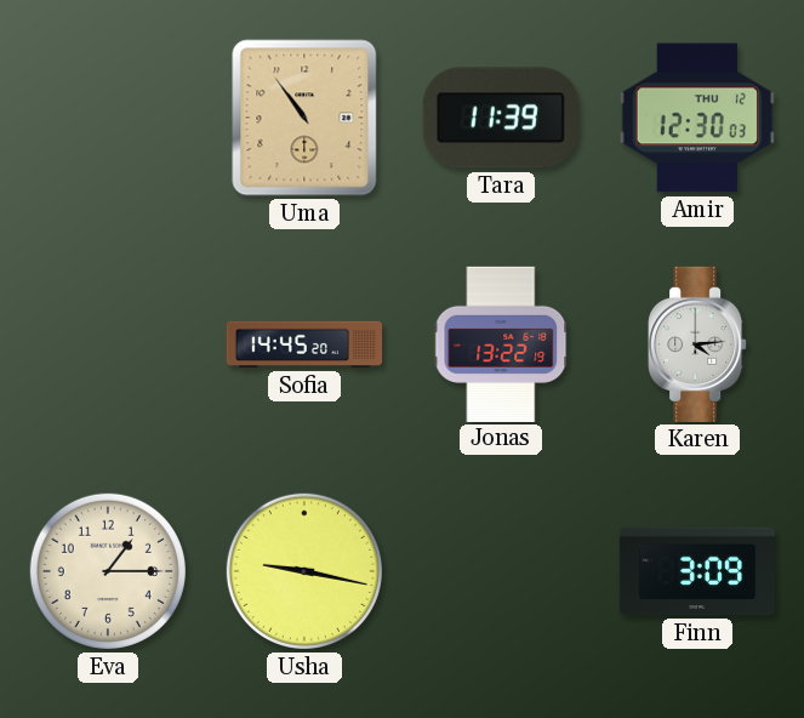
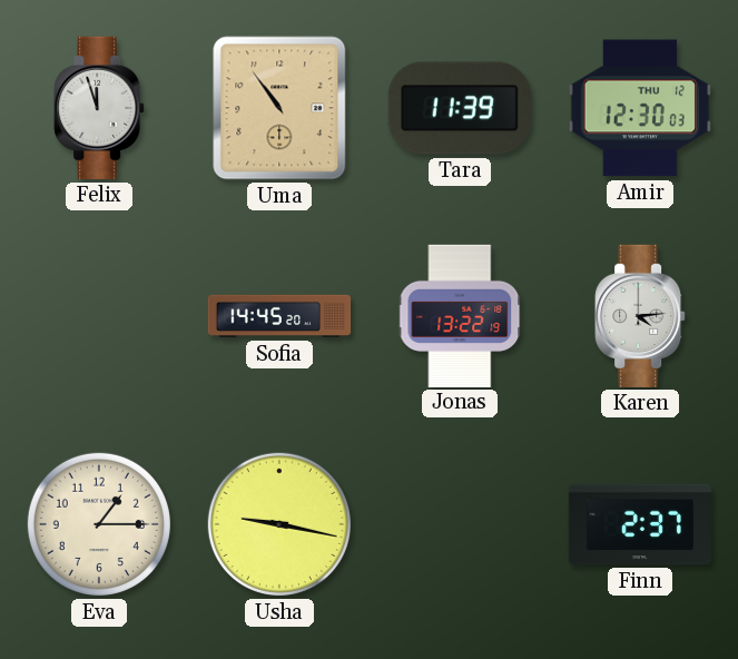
Felix: none -> 11:57 (99, 108)
Finn: 3:09 -> 2:37 (639, 524)
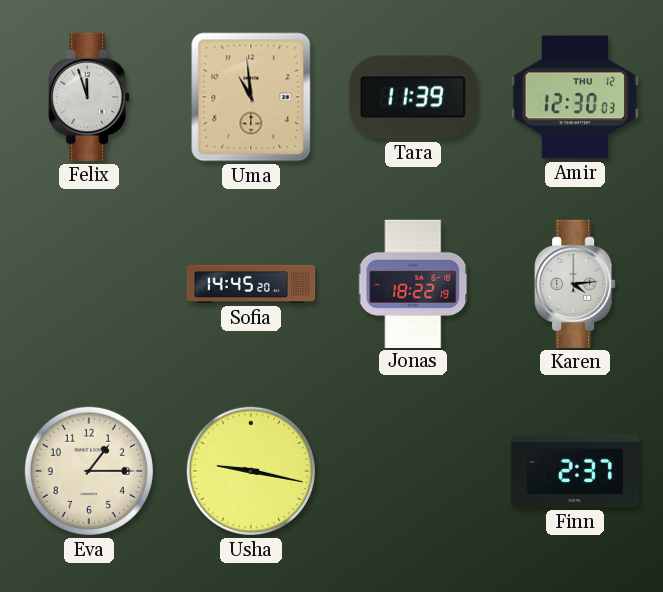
Uma: 10:54 -> 10:59 (251, 97)
Jonas: 13:22 -> 18:22 (413, 283)
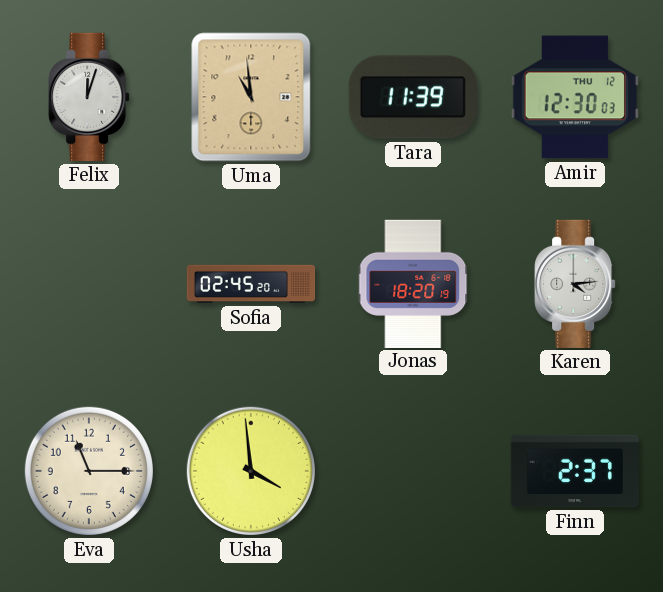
Felix: 11:57 -> 12:03 (89, 97)
Sofia: 14:45 -> 02:45 (251, 284)
Jonas: 18:22 -> 18:20 (413, 283)
Eva: 1:15 -> 11:15 (89, 471)
Usha: 9:17 -> 3:59 (251, 471)
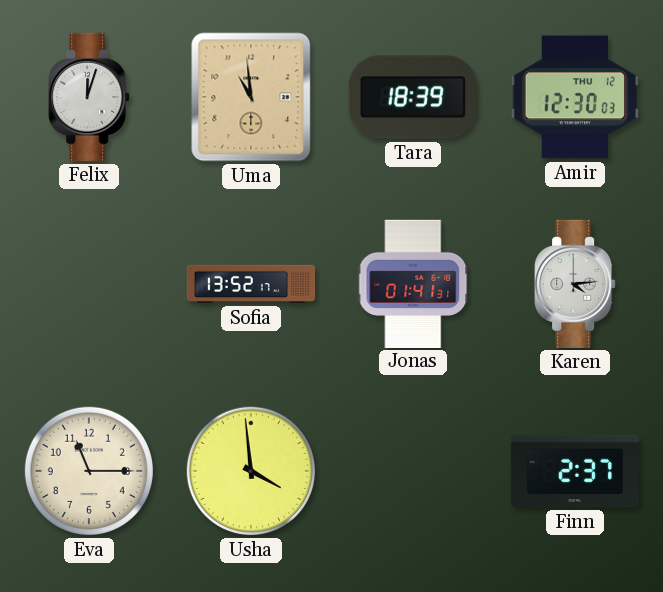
Tara: 11:39 -> 18:39 (413, 97)
Sofia: 02:45 -> 13:52 (251, 284)
Jonas: 18:20 -> 01:41 (413, 283)
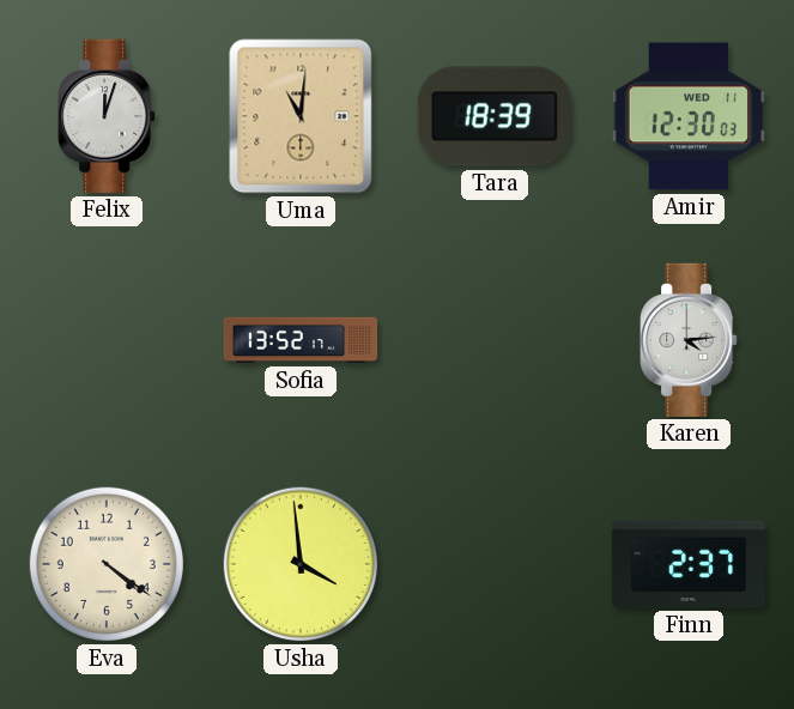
Uma: 10:59 -> 11:01 (301, 116)
Amir date: THU 12 -> WED 11 (689, 116)
Jonas: 01:41 -> none (413, 283)
Eva: 11:15 -> 4:21 (107, 564)
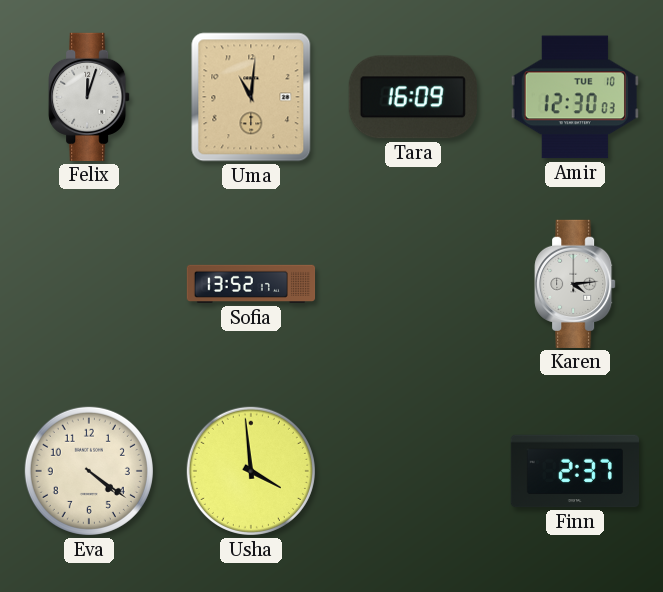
Tara: 18:39 -> 16:09 (413, 97)
Amir date: WED 11 -> TUE 10 (575, 97)
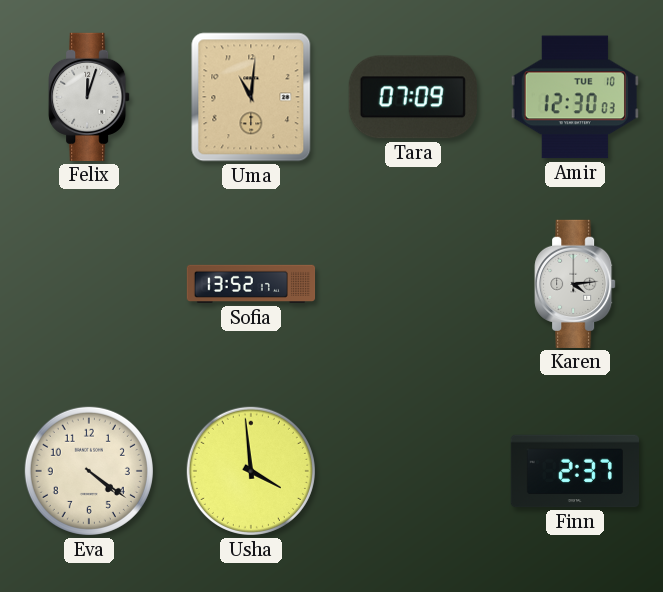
Tara: 16:09 -> 07:09 (413, 97)
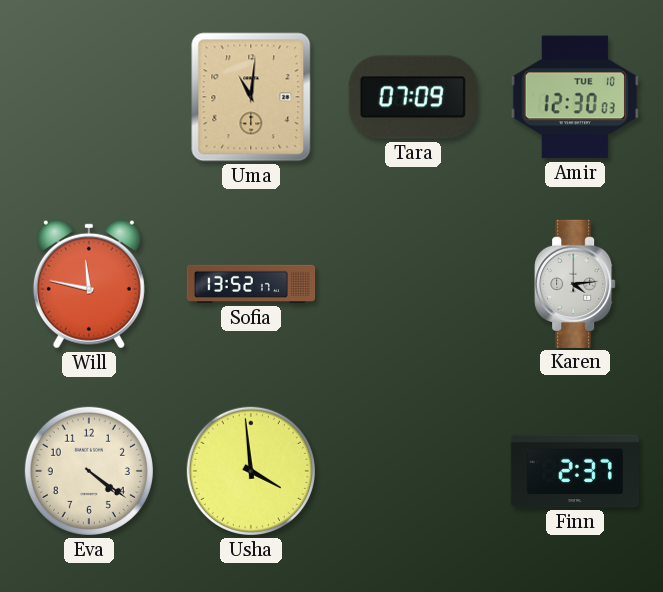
Felix: 12:03 -> none (89, 97)
Will: none -> 11:47 (89, 284)
